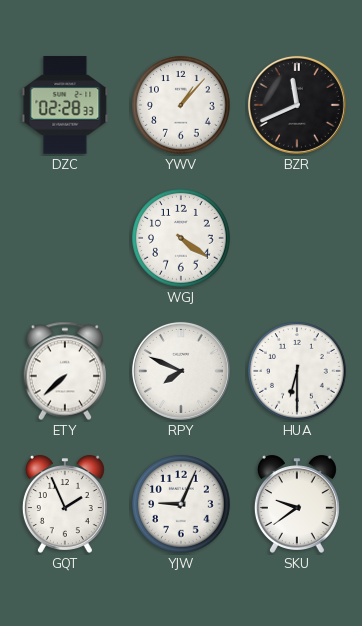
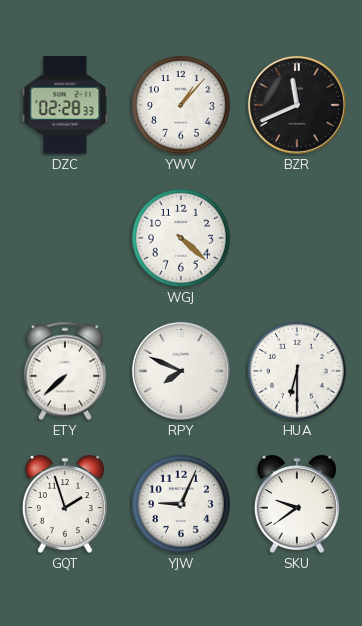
WGJ: 4:21 -> 4:22 (181, 238)
GQT: 1:56 -> 1:57 (65, 504)
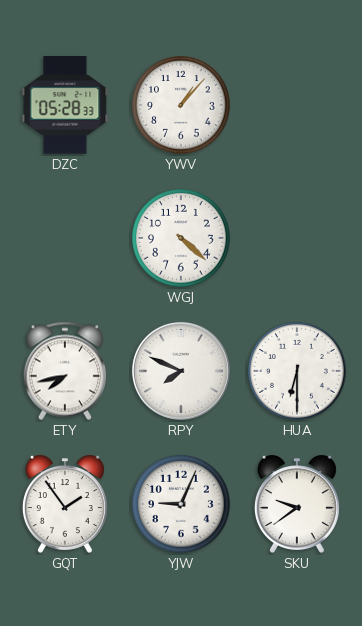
DZC: 02:28 -> 05:28 (65, 105)
BZR: 11:41 -> none (297, 105)
ETY: 7:38 -> 7:43 (64, 371)
GQT: 1:57 -> 1:54 (65, 504)
